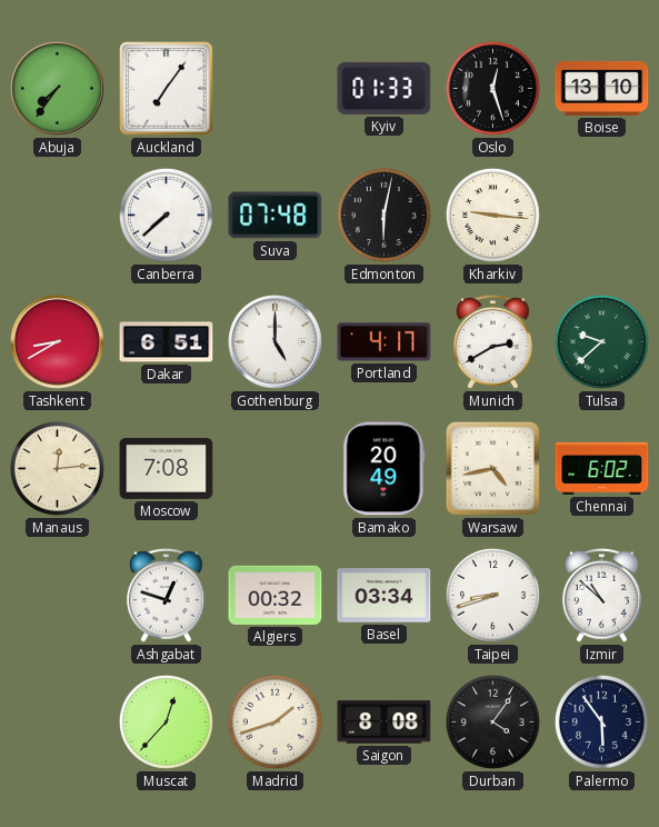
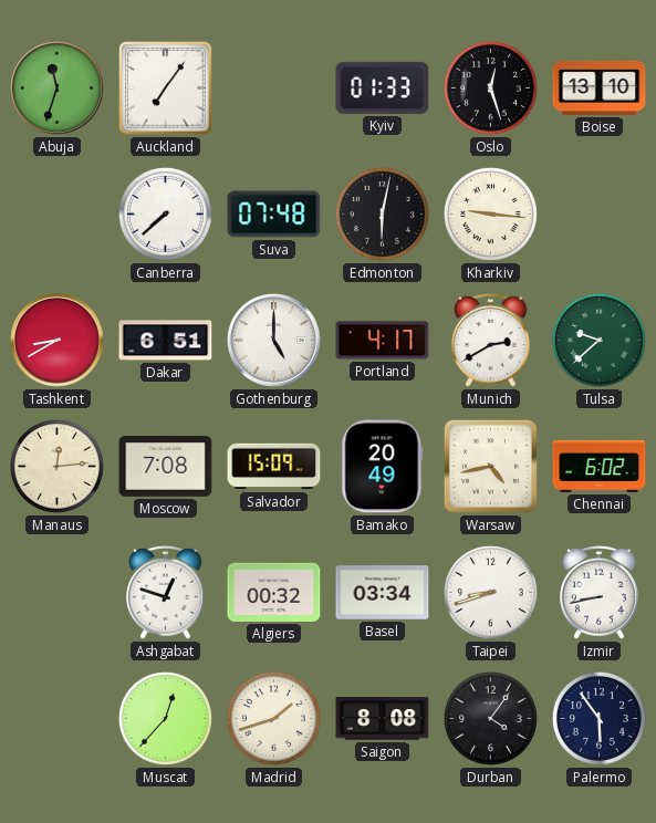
Abuja: 7:36 -> 11:33 (58, 88)
Salvador: none -> 15:09 (274, 467)
Izmir: 10:52 -> 8:43 (600, 592)
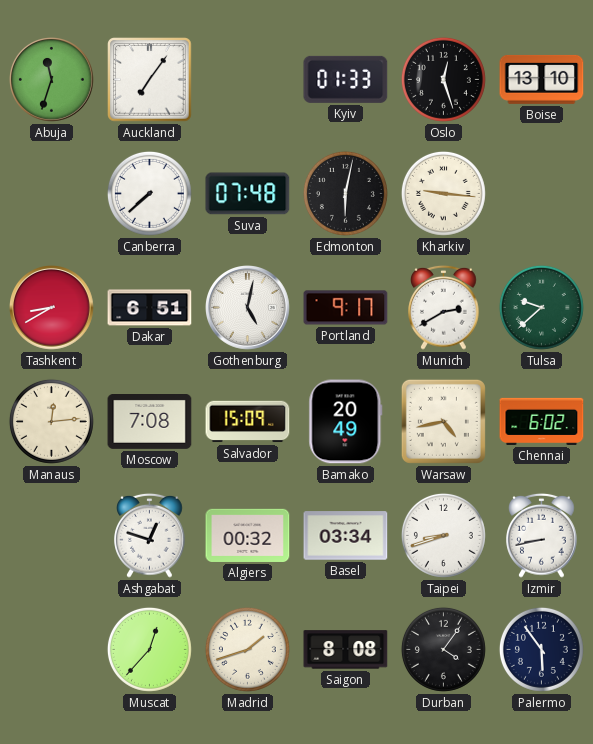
Gothenburg: 5:00 -> 5:02 (248, 308)
Portland: 4:17 -> 9:17 (346, 308)
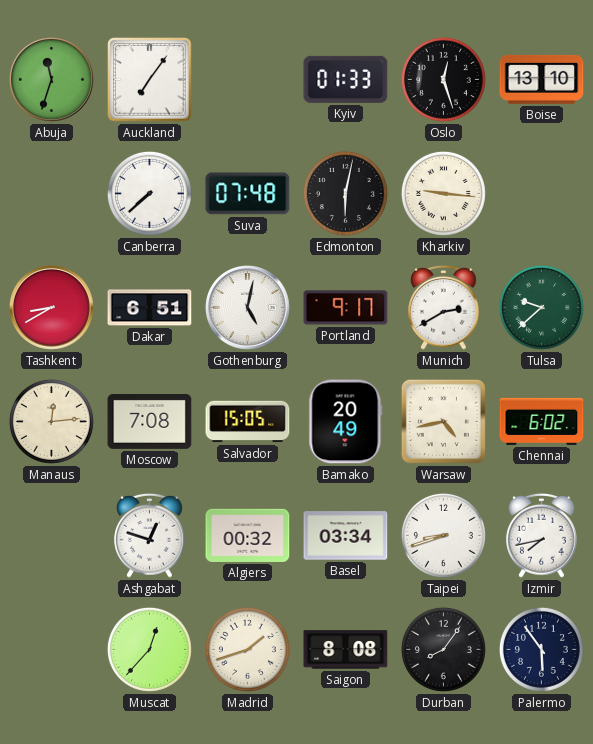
Salvador: 15:09 -> 15:05 (248, 422)
Izmir: 8:43 -> 7:43 (542, 535)
Durban: 4:06 -> 8:06 (443, 649)
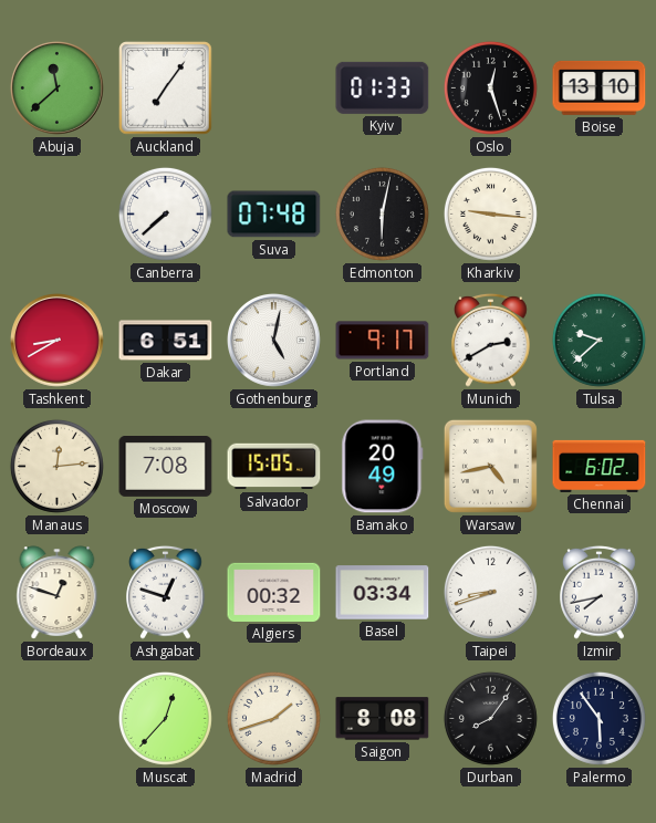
Abuja: 11:33 -> 11:38 (58, 88)
Bordeaux: none -> 12:48 (58, 593)
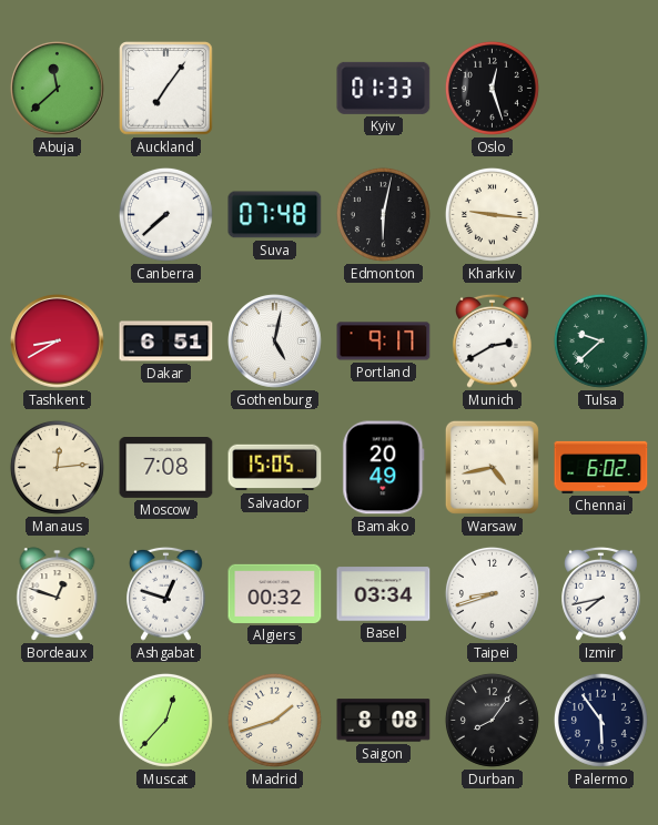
Boise: 13:10 -> none (600, 87)
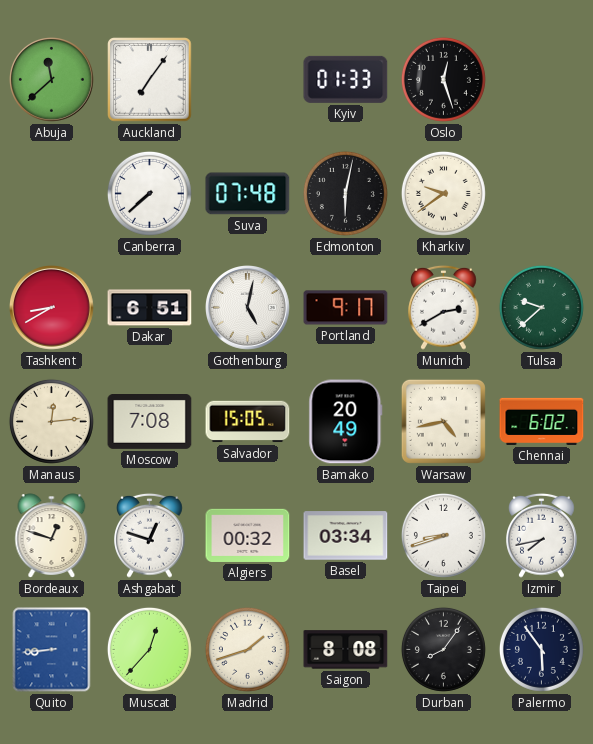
Kharkiv: 9:16 -> 9:39 (443, 193)
Quito: none -> 8:44 (52, 650)
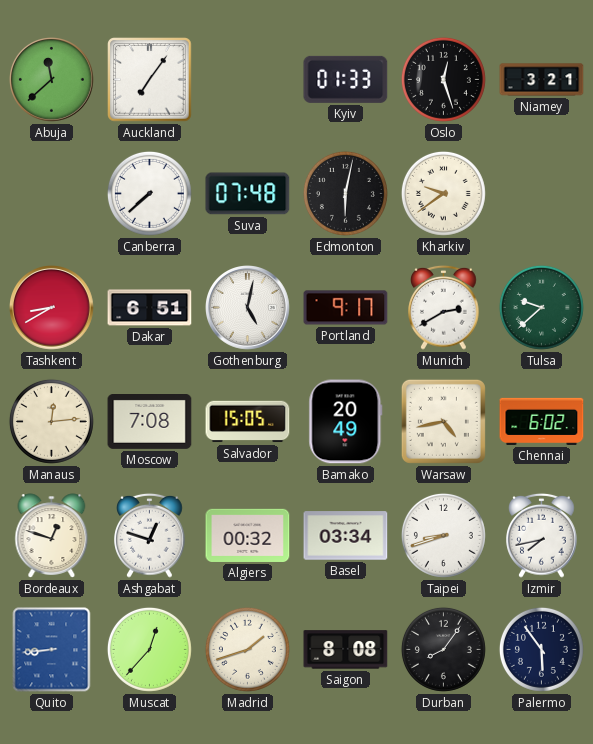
Niamey: none -> 3:21 (542, 80)
